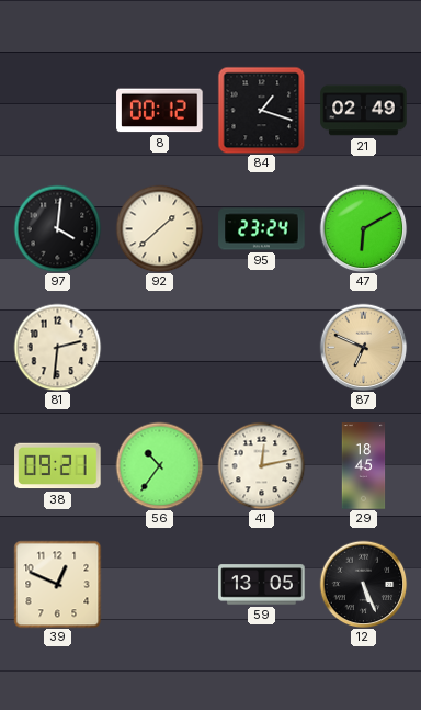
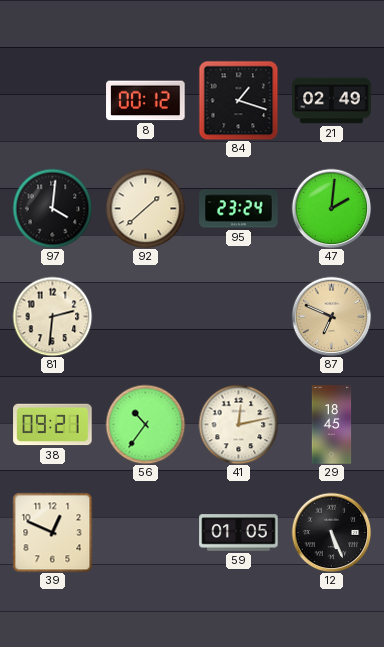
47: 6:10 -> 2:01 (331, 208)
59: 13:05 -> 01:05 (239, 533)
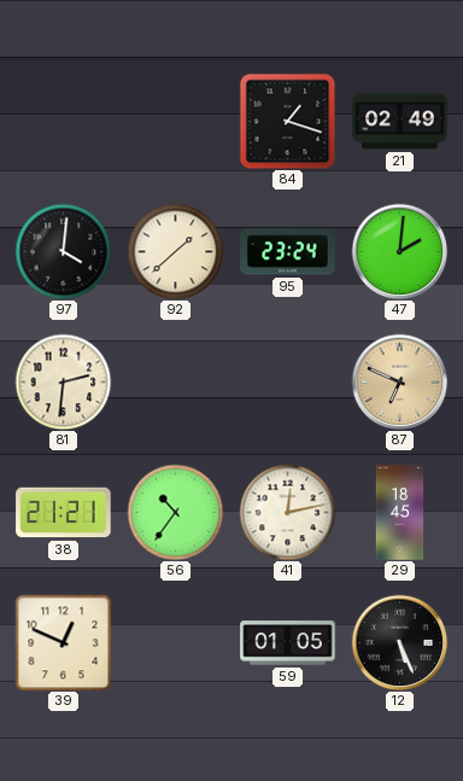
8: 00:12 -> none (146, 101)
38: 09:21 -> 21:21 (64, 513)
